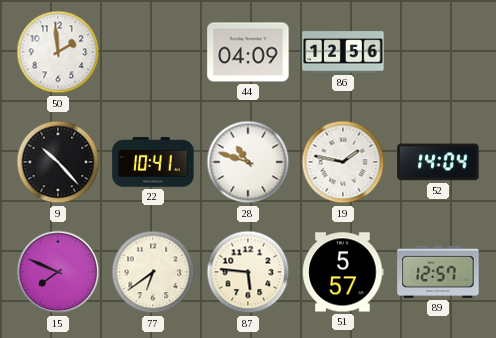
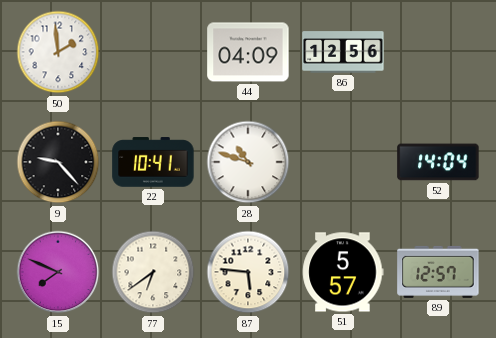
9: 10:23 -> 9:23 (58, 162)
19: 1:47 -> none (343, 162)
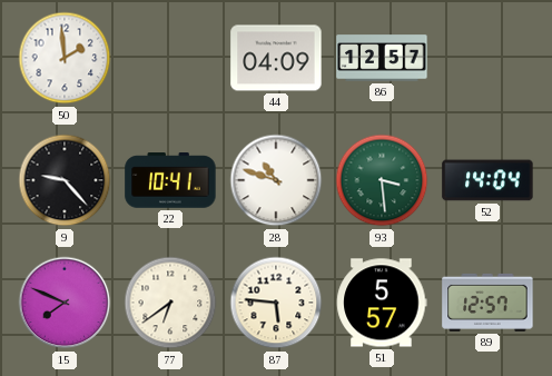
86: 12:56 -> 12:57 (382, 58)
93: none -> 3:29 (382, 180)
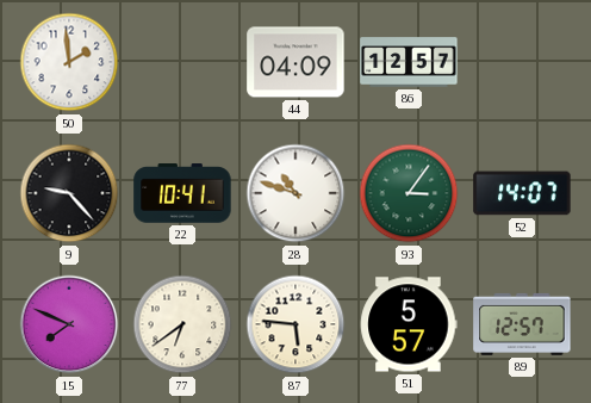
93: 3:29 -> 3:06 (409, 193)
52: 14:04 -> 14:07 (522, 193)
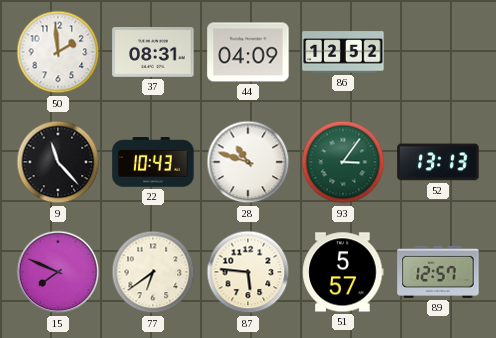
37: none -> 08:31 (153, 53)
86: 12:57 -> 12:52 (343, 52)
9: 9:23 -> 11:23 (58, 162)
22: 10:41 -> 10:43 (153, 162)
52: 14:07 -> 13:13 (438, 162)
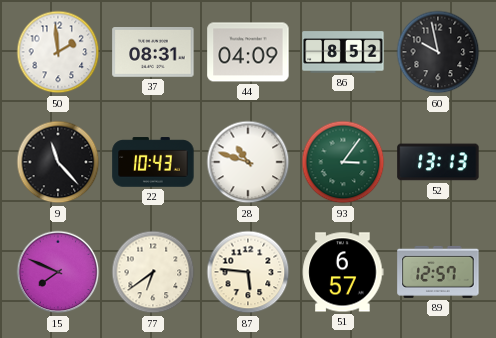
86: 12:52 -> 8:52 (343, 52)
60: none -> 9:58 (438, 52)
51: 5:57 -> 6:57 (343, 272)
